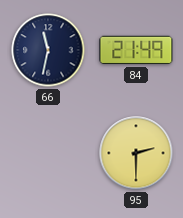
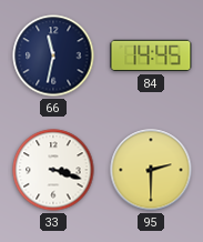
84: 21:49 -> 14:45 (151, 56)
33: none -> 3:18 (53, 170)
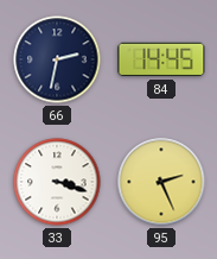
66: 11:32 -> 2:32 (57, 59)
95: 2:30 -> 2:26 (161, 182)
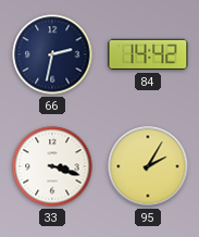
84: 14:45 -> 14:42 (148, 54)
95: 2:26 -> 2:05 (148, 166)
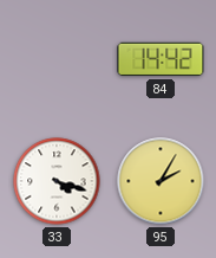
66: 2:32 -> none (52, 54)
33: 3:18 -> 4:18 (57, 181)
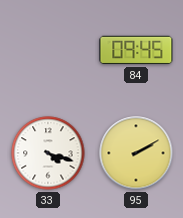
84: 14:42 -> 09:45 (136, 50)
95: 2:05 -> 2:10 (136, 153)
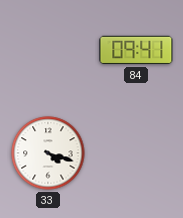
84: 09:45 -> 09:41 (136, 50)
95: 2:10 -> none (136, 153)
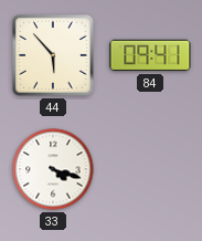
44: none -> 5:53 (54, 56)
